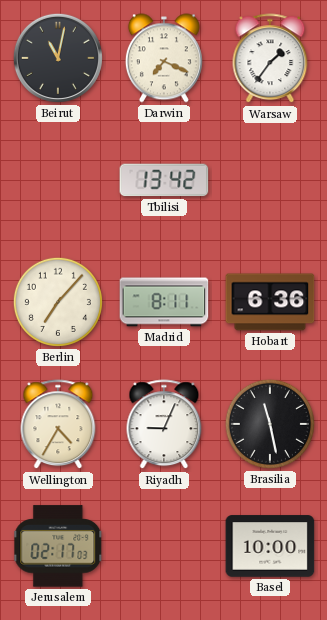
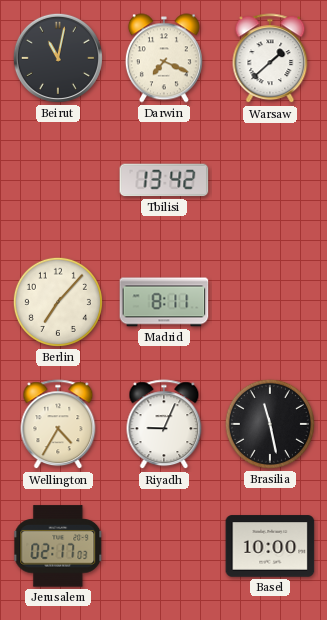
Warsaw: 1:36 -> 1:38 (270, 59)
Hobart: 6:36 -> none (270, 302)
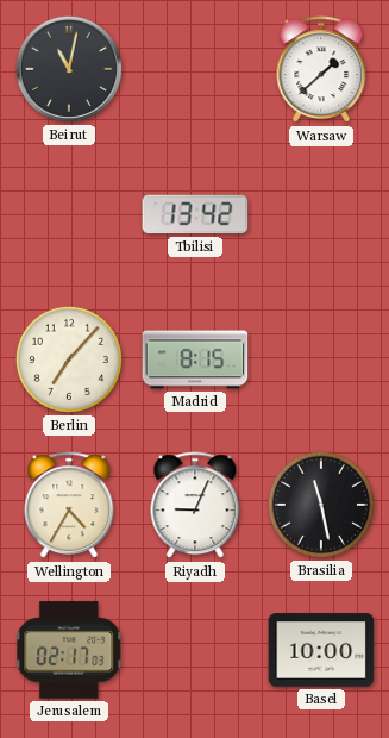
Darwin: 7:19 -> none (164, 58)
Madrid: 8:11 -> 8:15 (195, 359)
